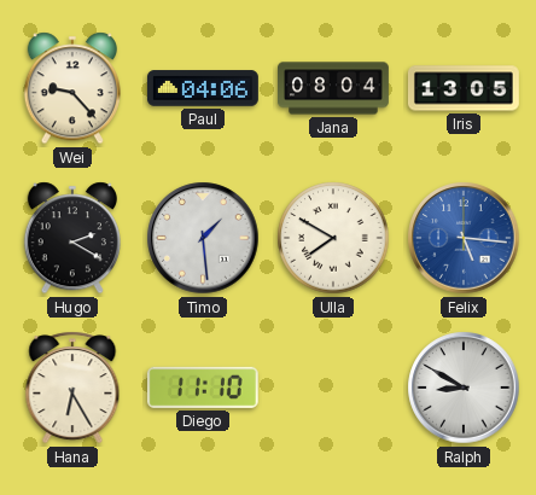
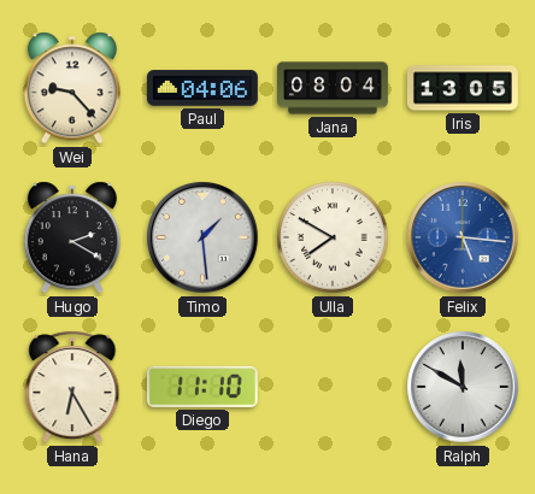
Ralph: 8:50 -> 11:50 (463, 387)
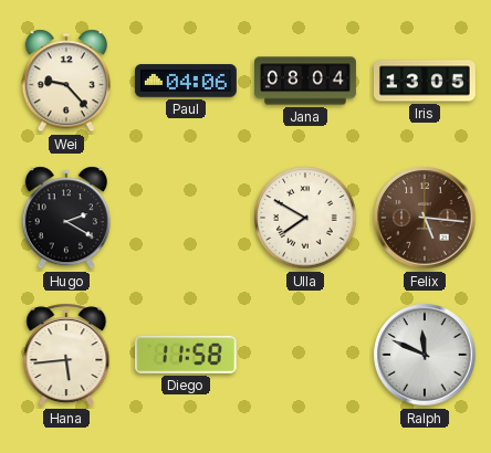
Timo: 1:29 -> none (202, 237)
Felix dial: blue -> brown (425, 218)
Hana: 6:25 -> 5:44 (66, 355)
Diego: 11:10 -> 11:58 (186, 355)
Ralph: 11:50 -> 11:49 (425, 355)
